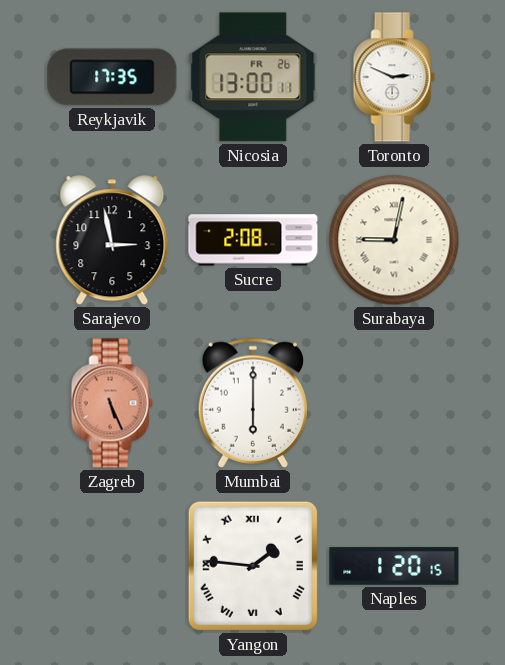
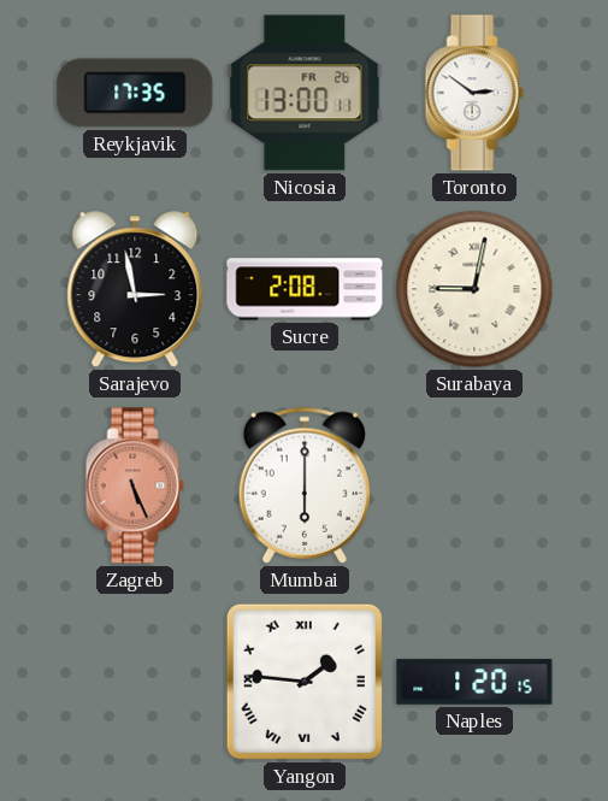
Toronto: 2:49 -> 2:51 (474, 93)
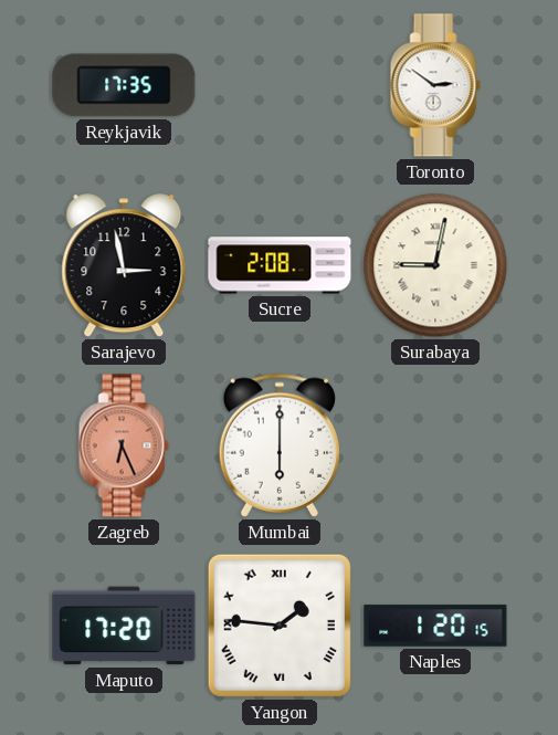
Nicosia: 13:00 -> none (305, 93)
Zagreb: 5:26 -> 6:26 (124, 445)
Maputo: none -> 17:20 (124, 626)
